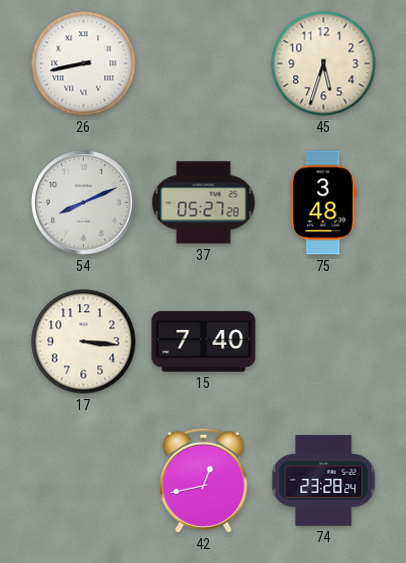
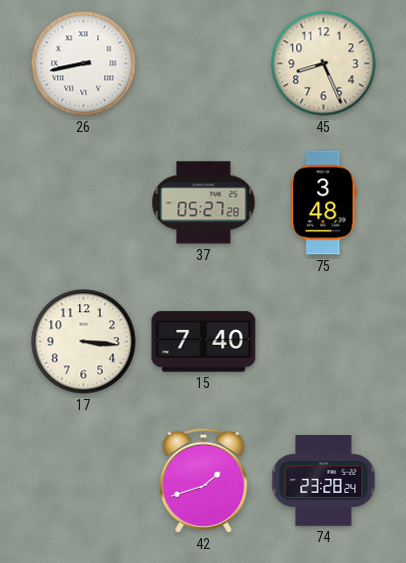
45: 5:33 -> 8:26 (324, 64)
54: 8:11 -> none (84, 203)
42: 12:43 -> 1:42 (204, 480)
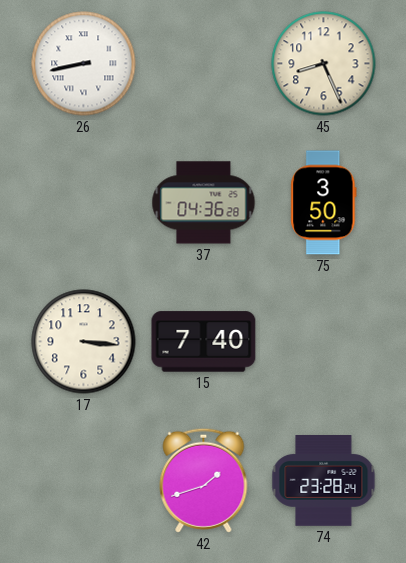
37: 05:27 -> 04:36 (204, 203)
75: 3:48 -> 3:50 (324, 203)
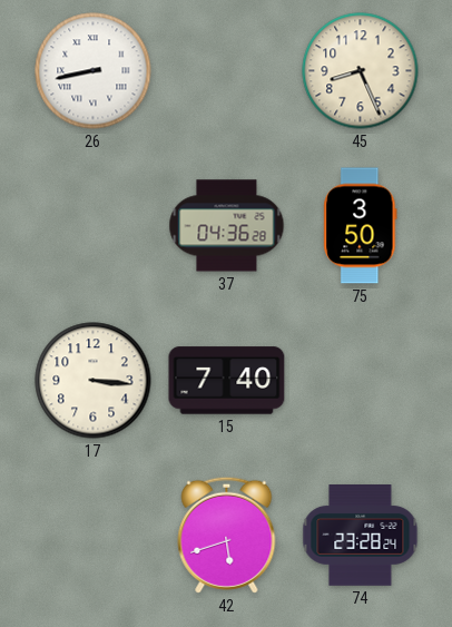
42: 1:42 -> 5:42 (227, 535)
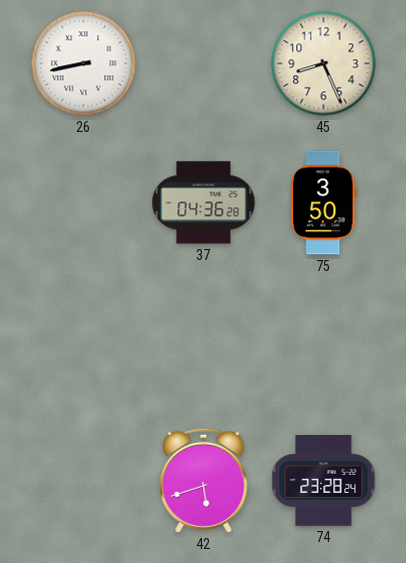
17: 3:16 -> none (94, 381)
15: 7:40 -> none (227, 381)
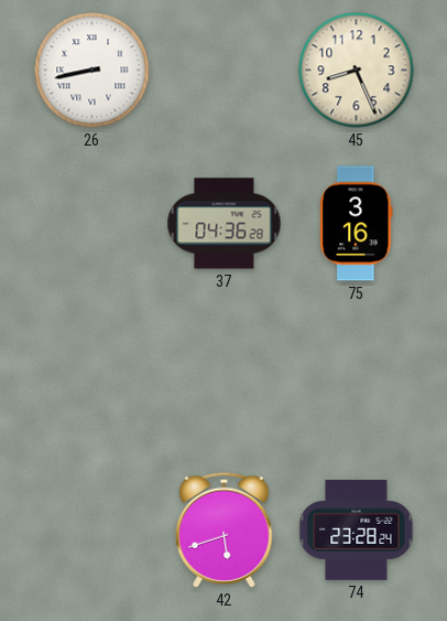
75: 3:50 -> 3:16 (357, 224)
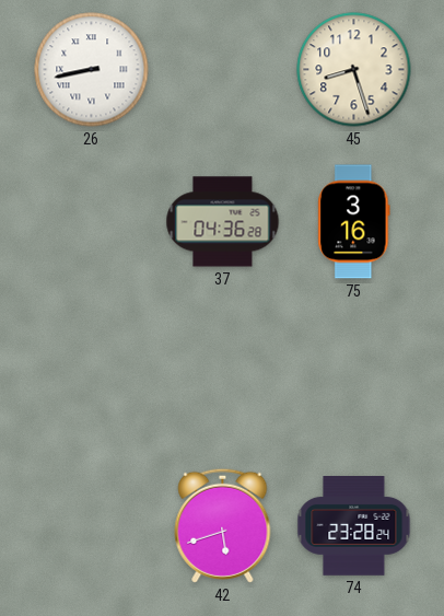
45: 8:26 -> 8:27 (354, 70)
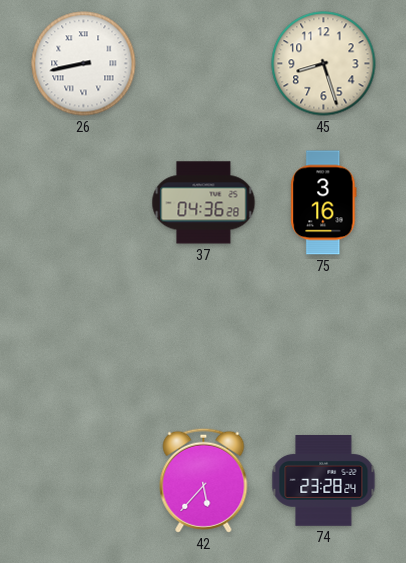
42: 5:42 -> 5:37 (204, 480)
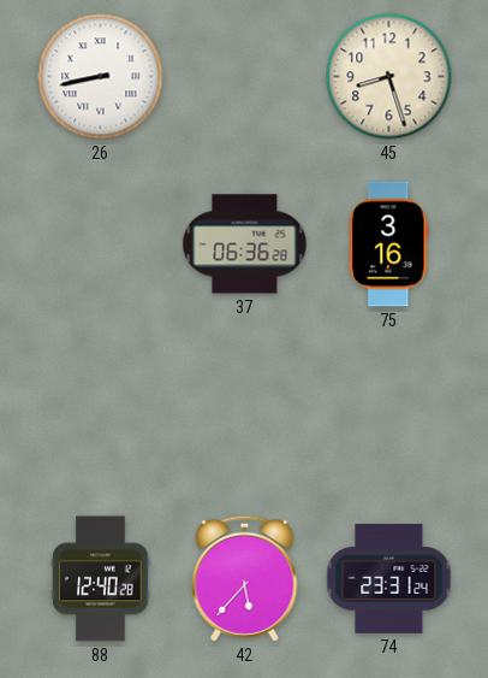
37: 04:36 -> 06:36 (245, 244)
88: none -> 12:40 (101, 579)
74: 23:28 -> 23:31 (389, 579)
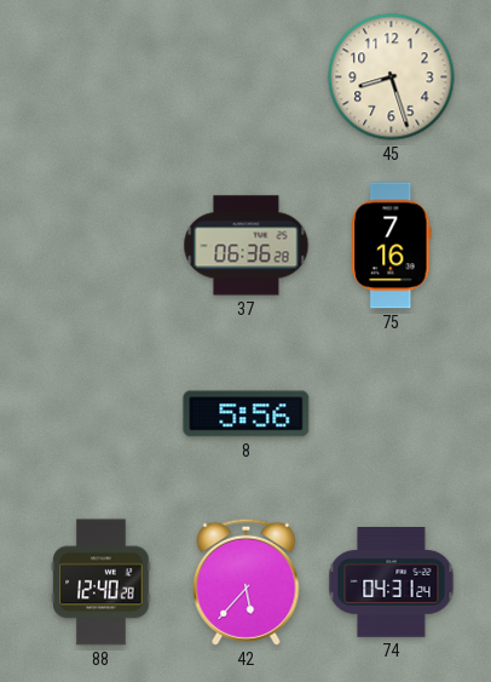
26: 8:43 -> none (101, 77)
75: 3:16 -> 7:16 (392, 246)
8: none -> 5:56 (247, 414)
74: 23:31 -> 04:31 (392, 583)
